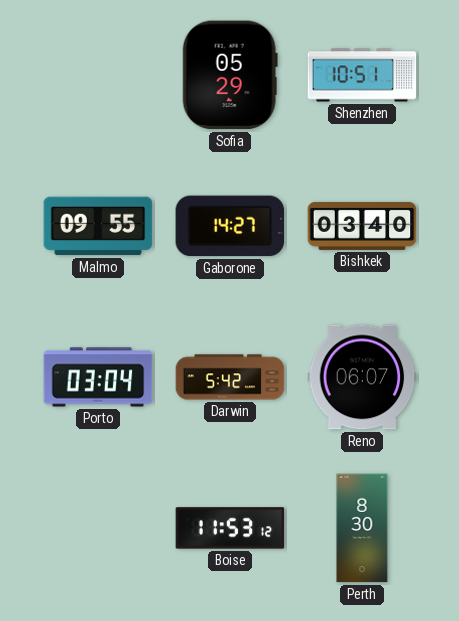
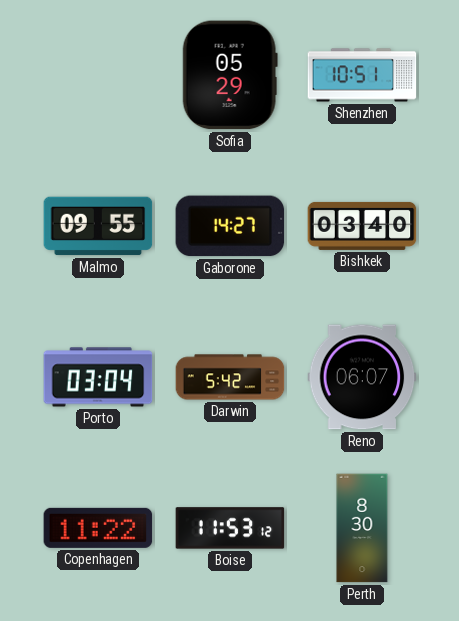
Copenhagen: none -> 11:22 (98, 528)
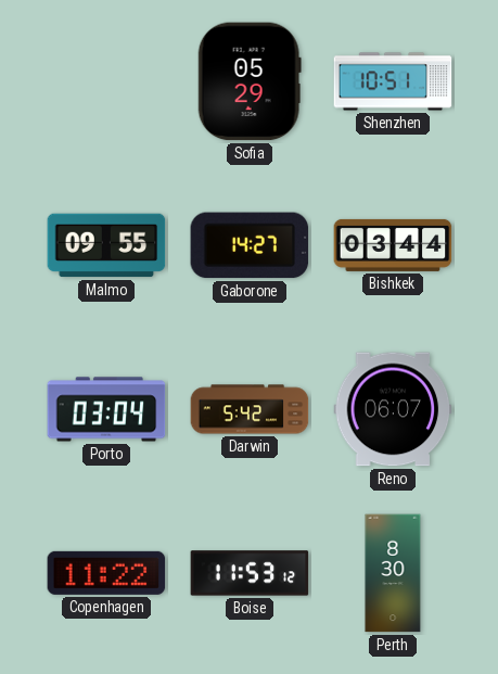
Bishkek: 03:40 -> 03:44 (393, 245)
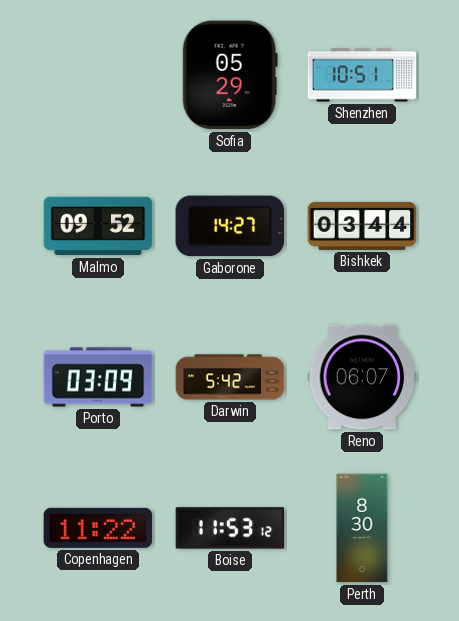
Malmo: 09:55 -> 09:52 (98, 226)
Porto: 03:04 -> 03:09 (98, 377)
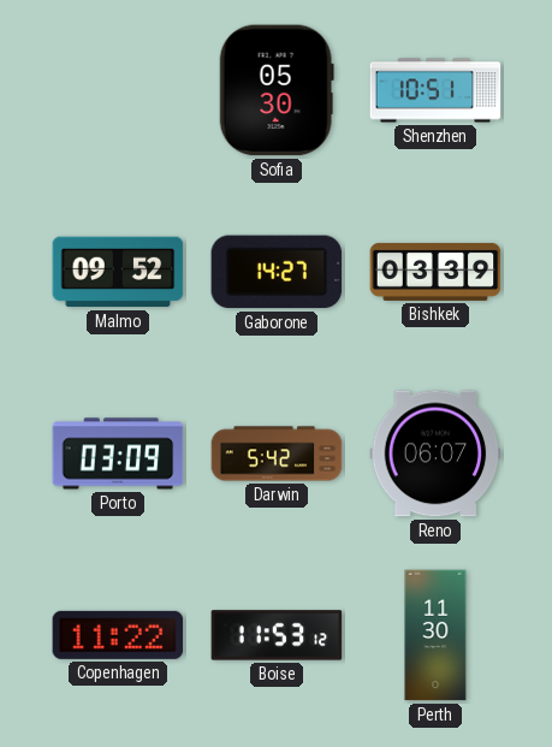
Sofia: 05:29 -> 05:30 (277, 90)
Bishkek: 03:44 -> 03:39 (435, 272)
Perth: 8:30 -> 11:30 (435, 635)
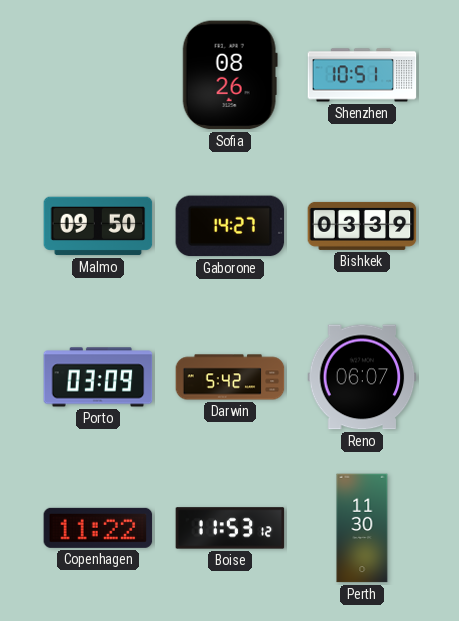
Sofia: 05:30 -> 08:26 (230, 75)
Malmo: 09:52 -> 09:50 (98, 226)
